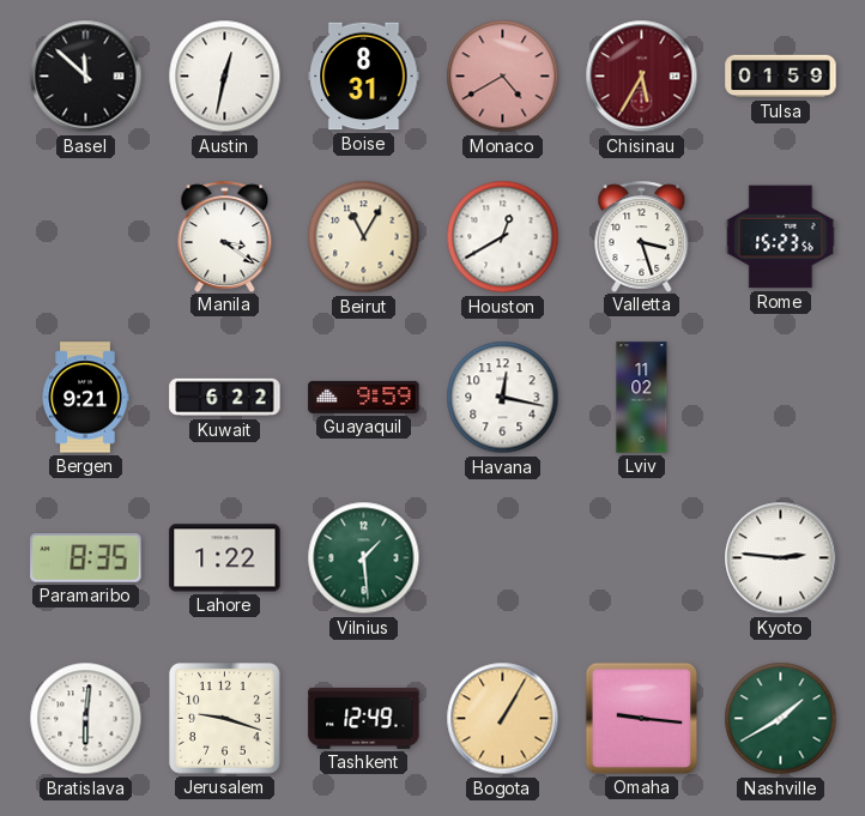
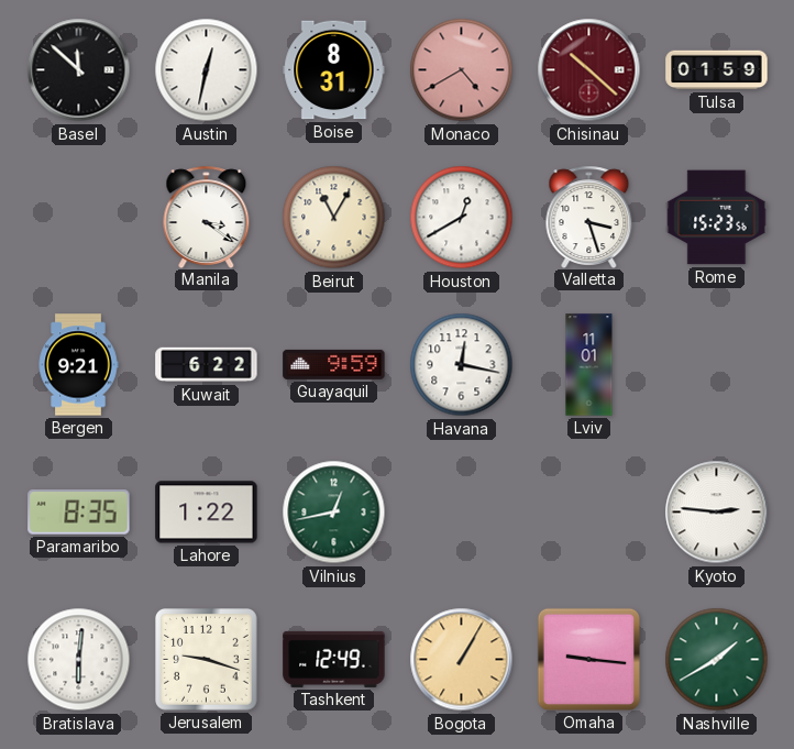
Chisinau: 5:35 -> 10:22 (589, 70)
Lviv: 11:02 -> 11:01 (589, 365)
Vilnius: 1:29 -> 12:43 (334, 513)
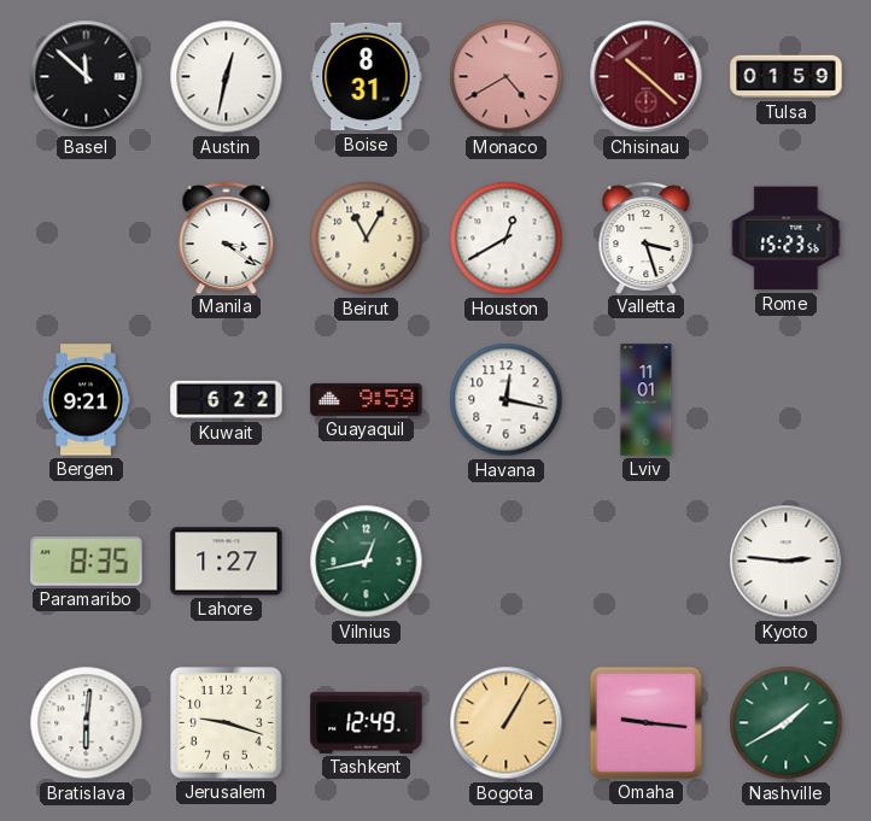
Lahore: 1:22 -> 1:27 (227, 562)
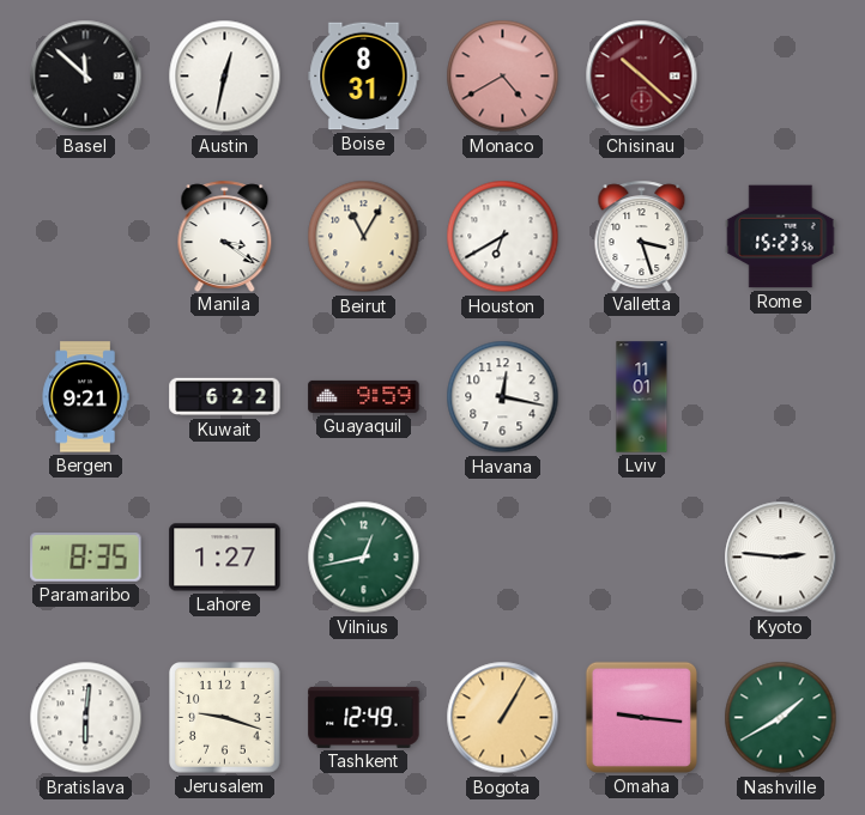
Tulsa: 01:59 -> none (787, 77)
Houston: 12:40 -> 6:40 (503, 237)
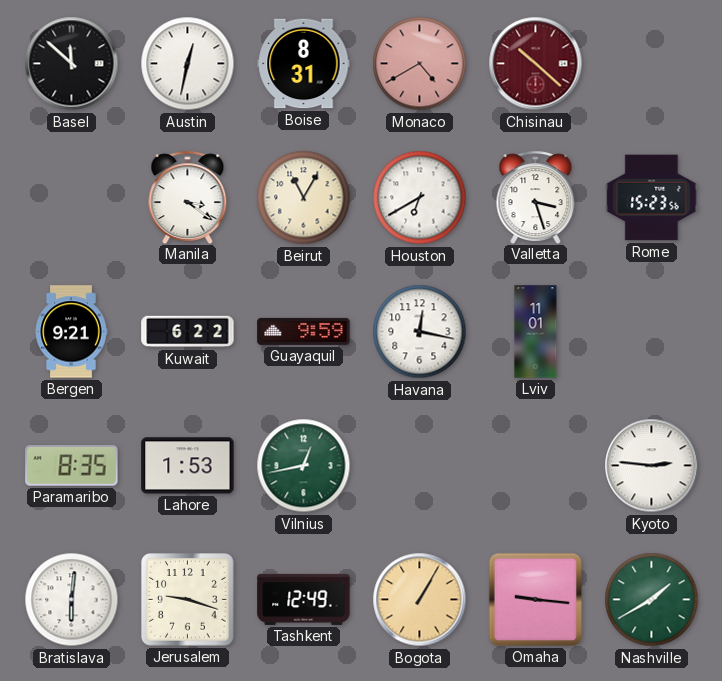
Lahore: 1:27 -> 1:53 (188, 466)
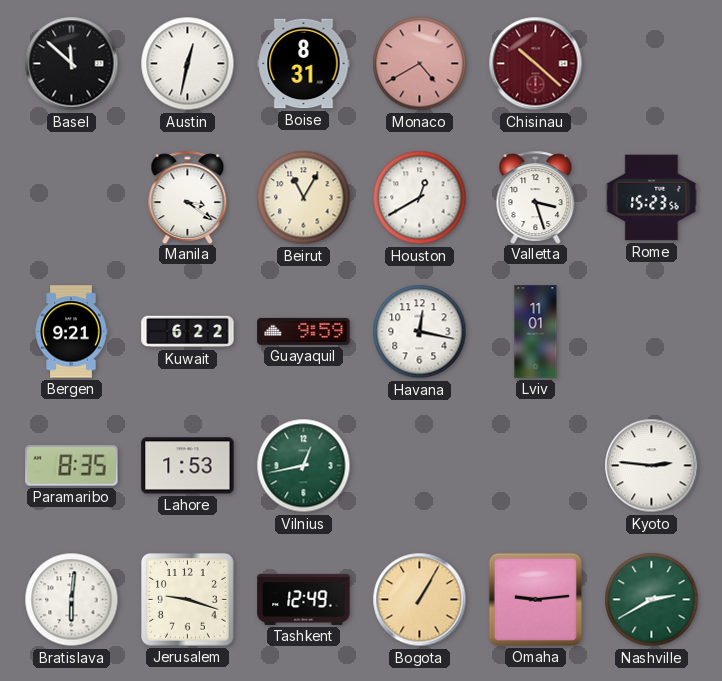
Houston: 6:40 -> 12:40 (420, 198)
Omaha: 9:16 -> 9:14 (535, 599)
Nashville: 1:40 -> 2:40 (652, 600)
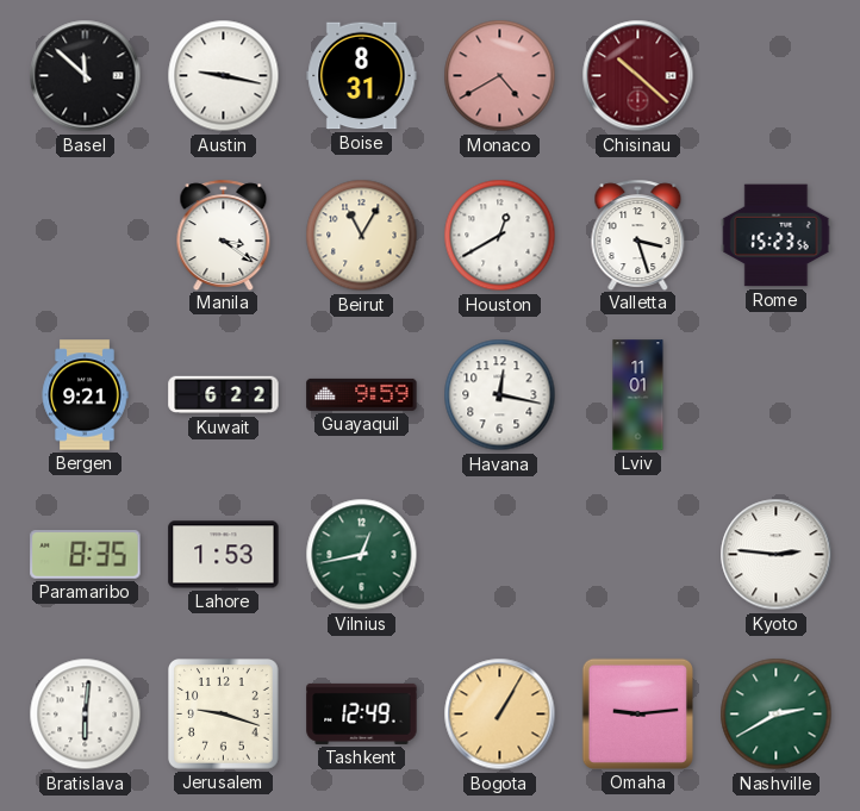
Austin: 12:32 -> 9:17 (224, 76)
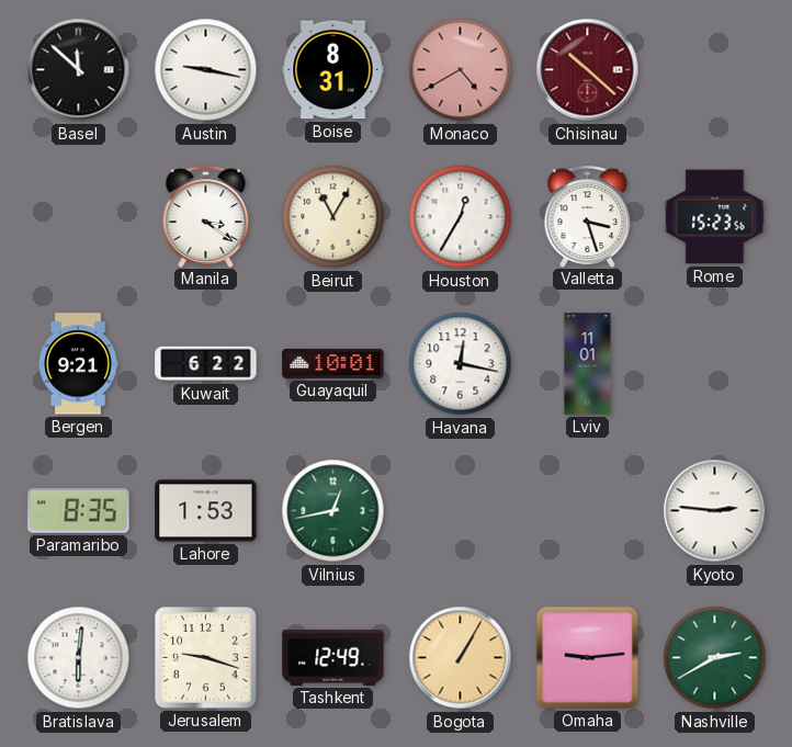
Houston: 12:40 -> 12:35 (461, 217)
Guayaquil: 9:59 -> 10:01 (333, 363)
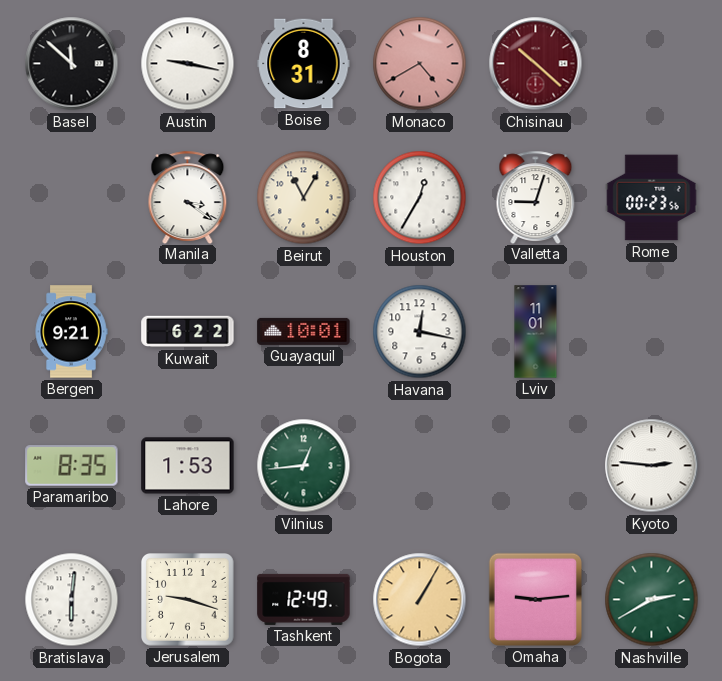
Valletta: 3:27 -> 9:03 (536, 197)
Rome: 15:23 -> 00:23 (652, 198)
Vilnius: 12:43 -> 12:44 (304, 466)
